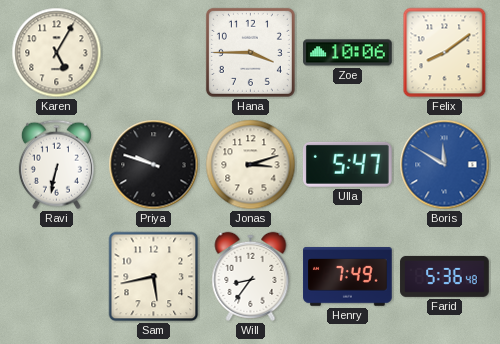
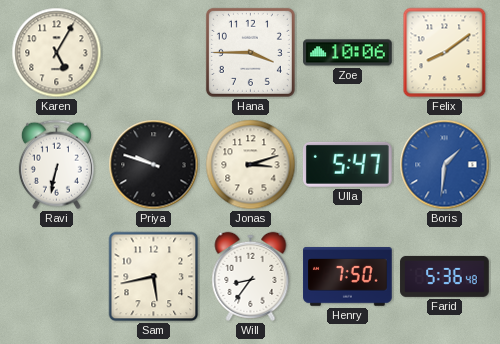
Boris: 11:50 -> 1:31 (445, 165)
Henry: 7:49 -> 7:50 (348, 277)
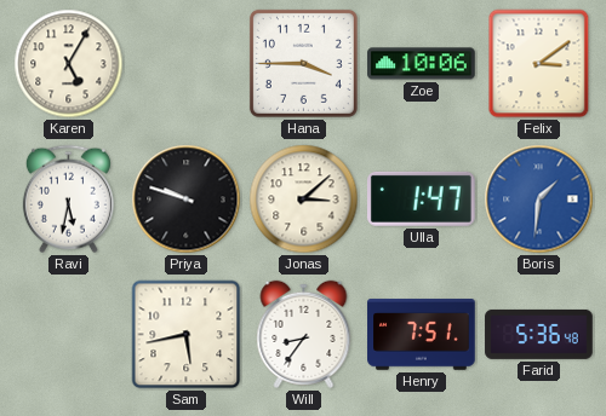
Felix: 8:09 -> 3:09 (539, 64)
Ravi: 6:32 -> 5:32 (68, 200)
Jonas: 3:12 -> 3:08 (304, 200)
Ulla: 5:47 -> 1:47 (421, 198)
Henry: 7:50 -> 7:51 (422, 335)
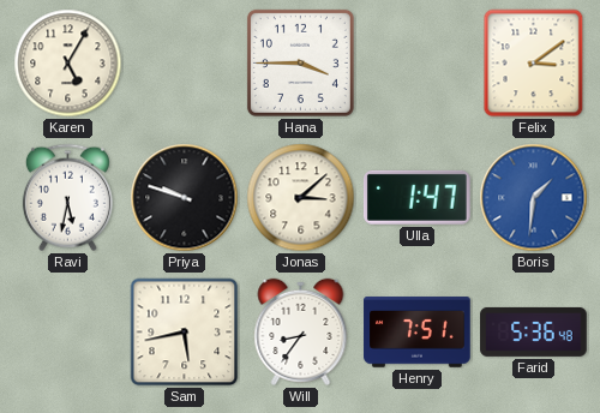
Zoe: 10:06 -> none (422, 64)
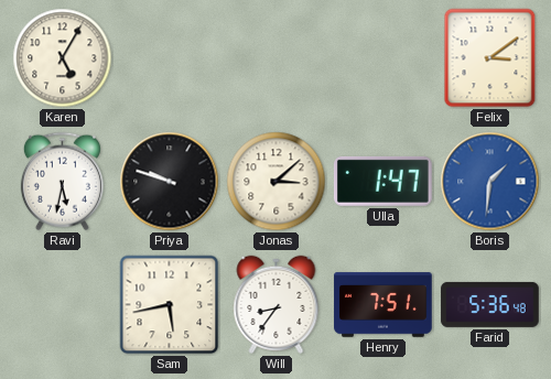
Hana: 3:45 -> none (300, 62)
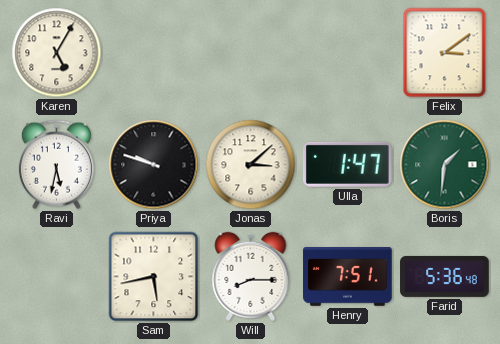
Boris dial: blue -> green (445, 165)
Will: 8:36 -> 8:15 (251, 276)
